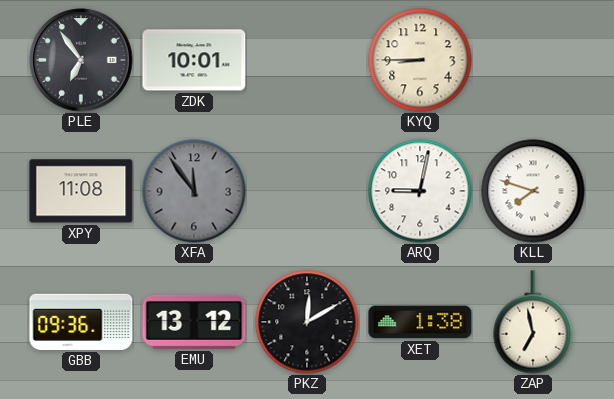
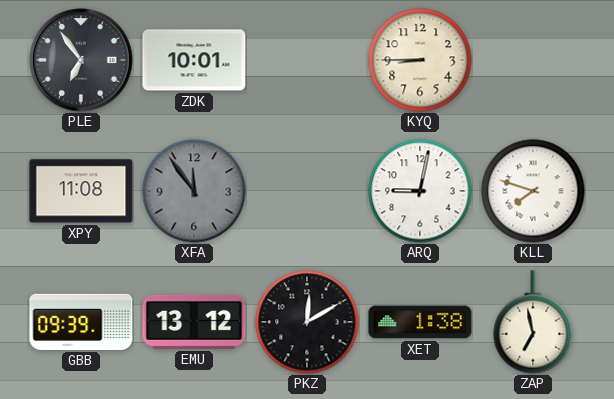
GBB: 09:36 -> 09:39 (81, 322)
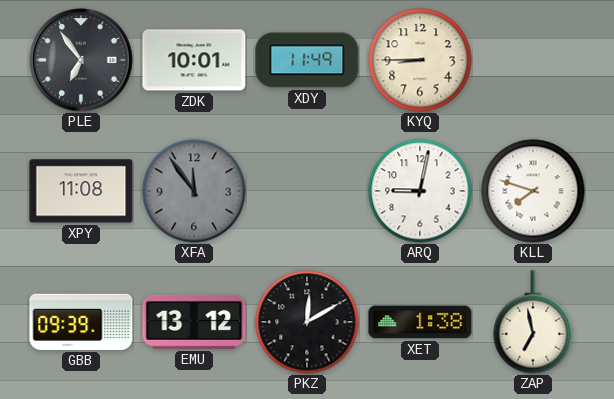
XDY: none -> 11:49 (307, 60)
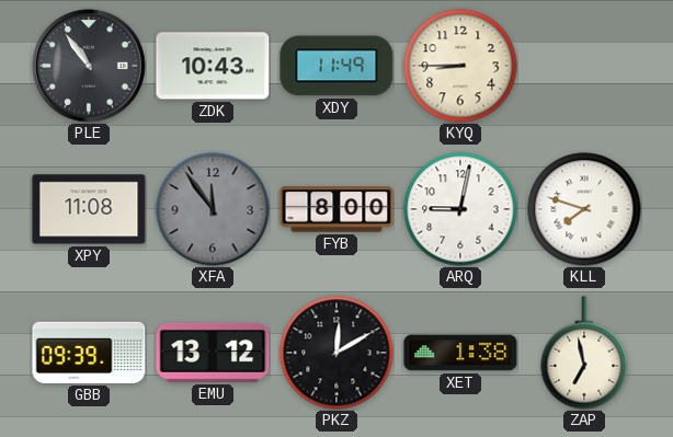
PLE: 6:54 -> 10:54 (89, 66)
ZDK: 10:01 -> 10:43 (213, 66)
FYB: none -> 8:00 (336, 209)
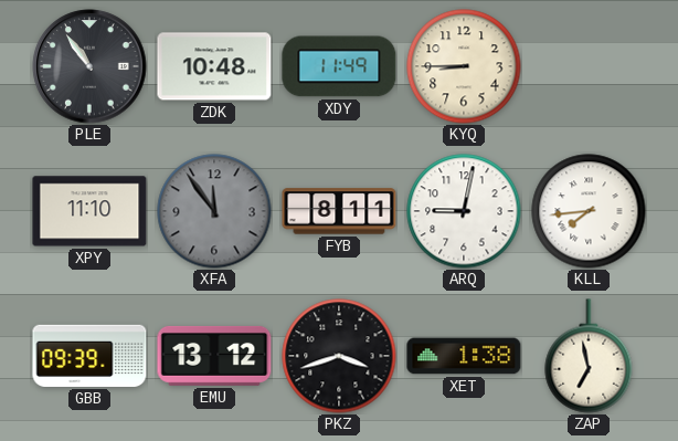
ZDK: 10:43 -> 10:48 (214, 66)
XPY: 11:08 -> 11:10 (89, 211)
FYB: 8:00 -> 8:11 (339, 211)
KLL: 7:48 -> 7:44 (589, 211)
PKZ: 12:10 -> 3:42 (339, 356)
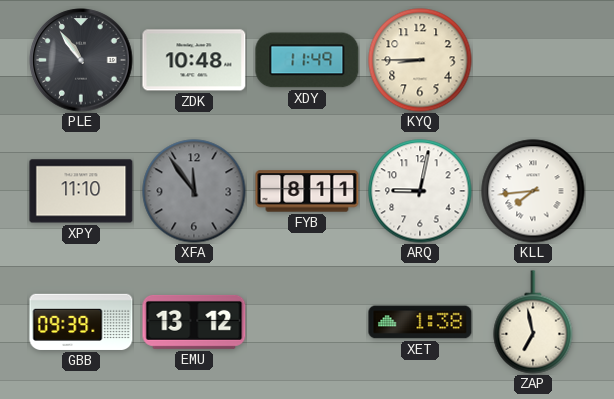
PKZ: 3:42 -> none (339, 356)
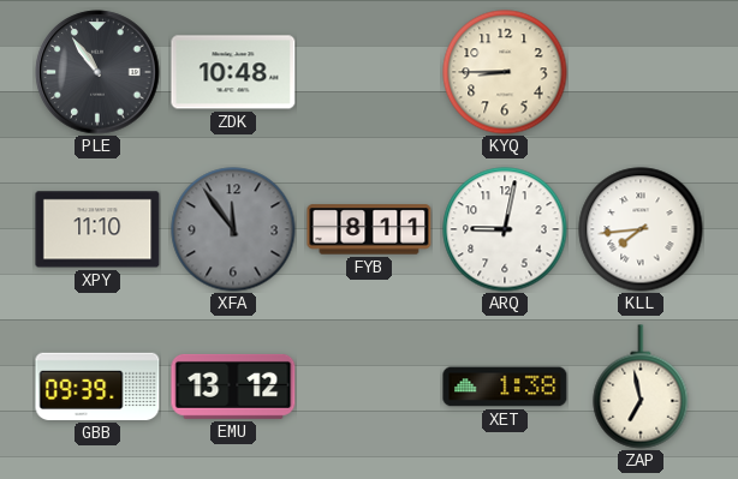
XDY: 11:49 -> none (307, 60)
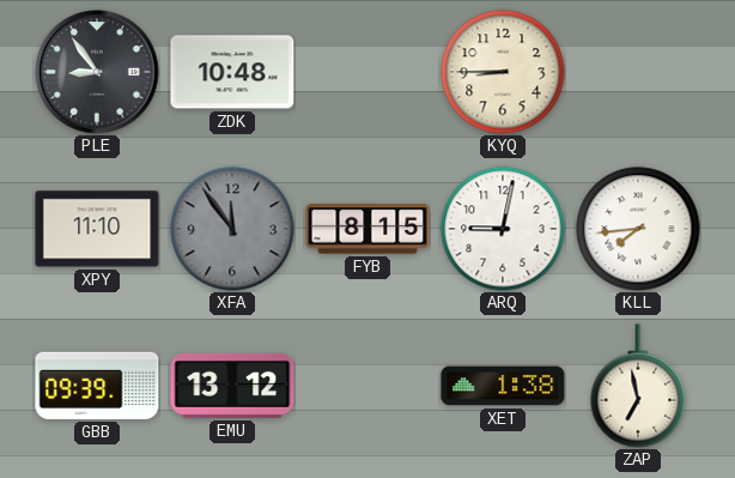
PLE: 10:54 -> 8:54 (97, 72)
FYB: 8:11 -> 8:15 (367, 229)
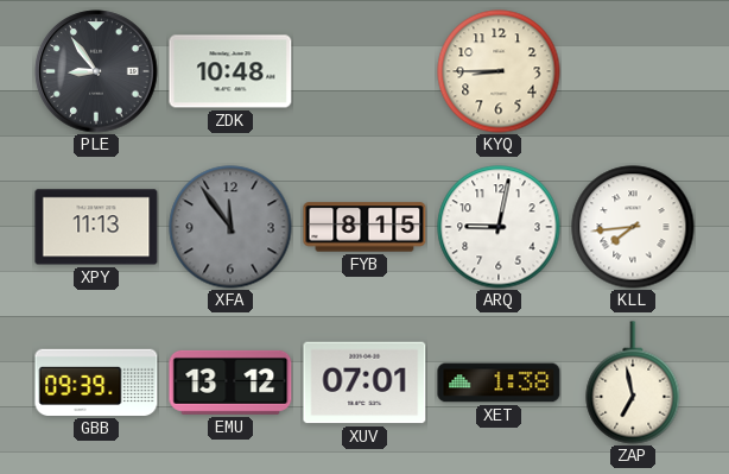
XPY: 11:10 -> 11:13 (96, 227)
XUV: none -> 07:01 (364, 383)
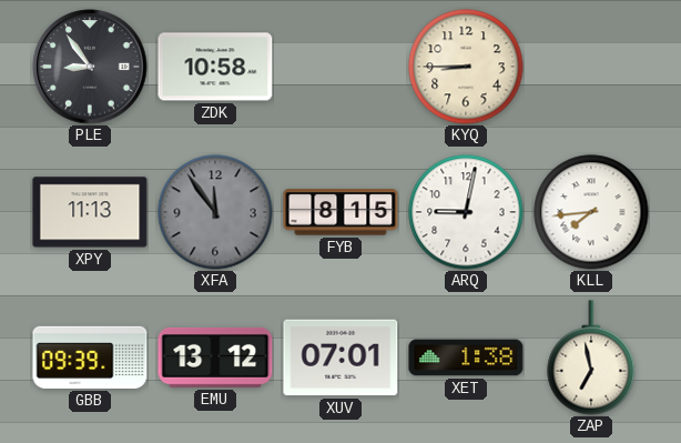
ZDK: 10:48 -> 10:58 (215, 67)
